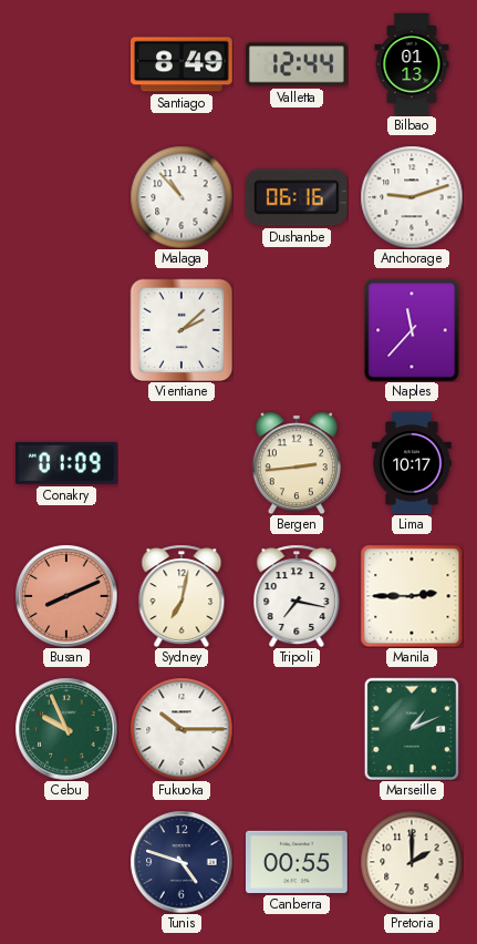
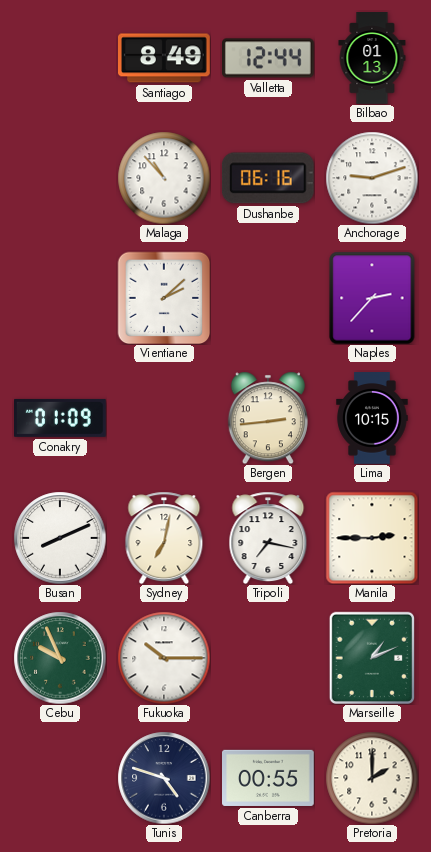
Naples: 11:37 -> 2:37 (372, 298)
Lima: 10:17 -> 10:15 (372, 418)
Busan dial: salmon -> white (60, 538)
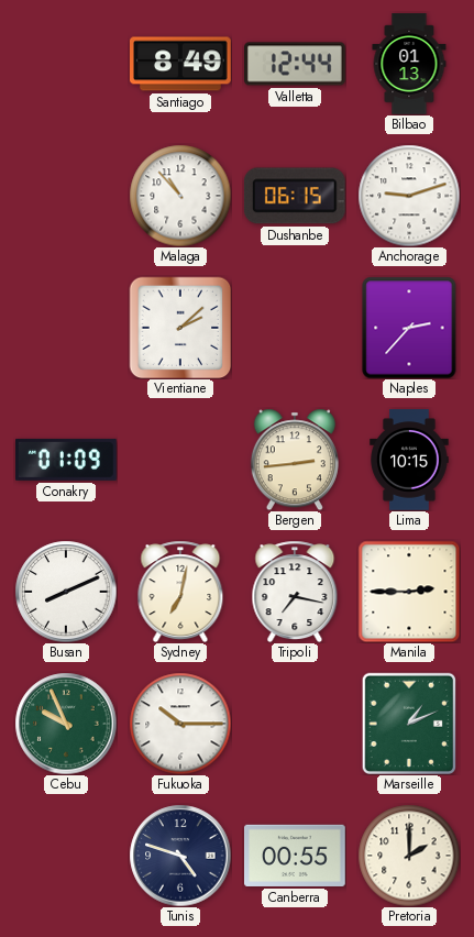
Dushanbe: 06:16 -> 06:15 (295, 196)
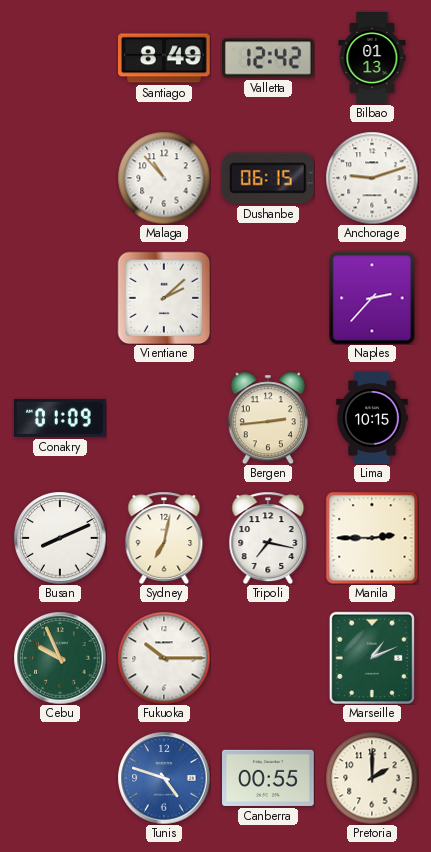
Valletta: 12:44 -> 12:42 (269, 58)
Tunis dial: navy -> blue (164, 778)
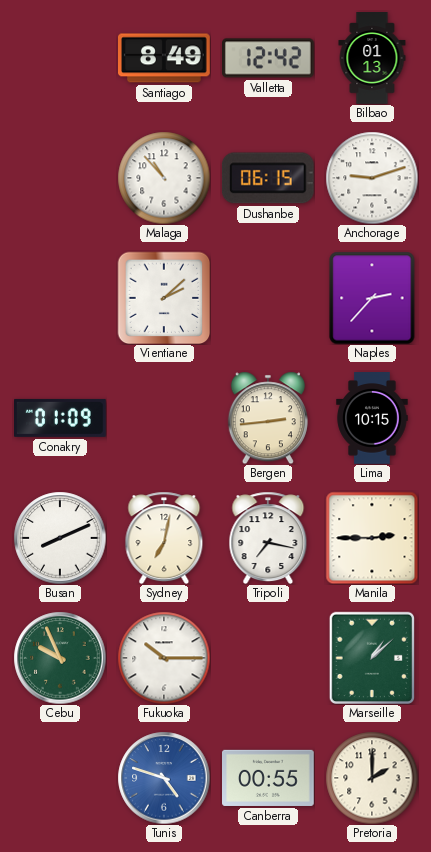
Marseille: 1:11 -> 1:08 (371, 657)
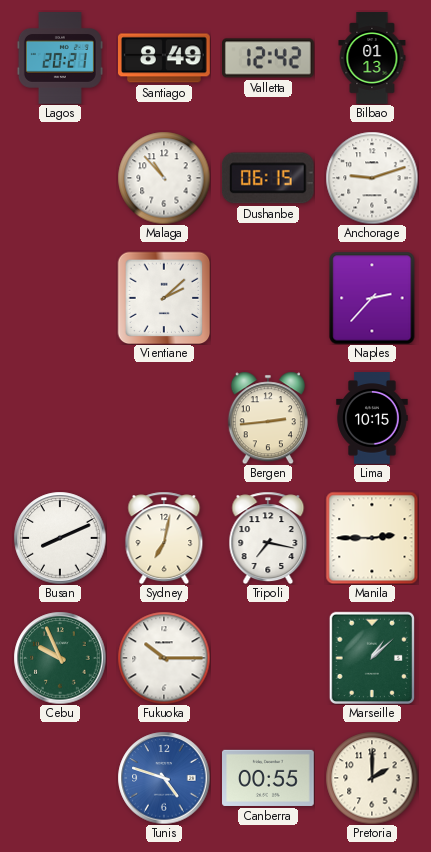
Lagos: none -> 20:21 (60, 59)
Conakry: 01:09 -> none (61, 418)
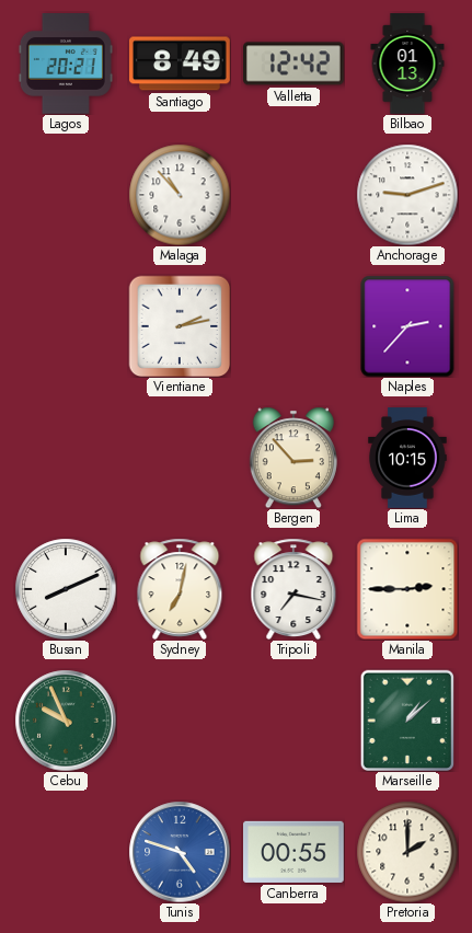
Dushanbe: 06:15 -> none (268, 178)
Vientiane: 2:08 -> 2:13 (180, 326)
Bergen: 2:44 -> 2:53 (293, 458)
Fukuoka: 10:15 -> none (164, 658)
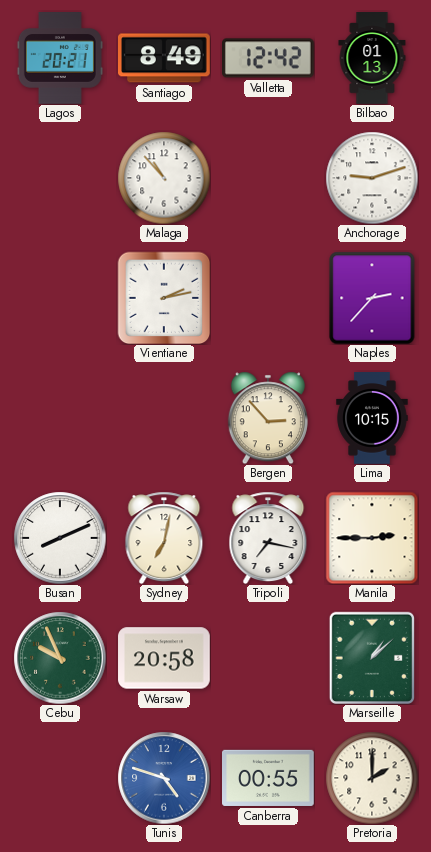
Warsaw: none -> 20:58 (164, 658)
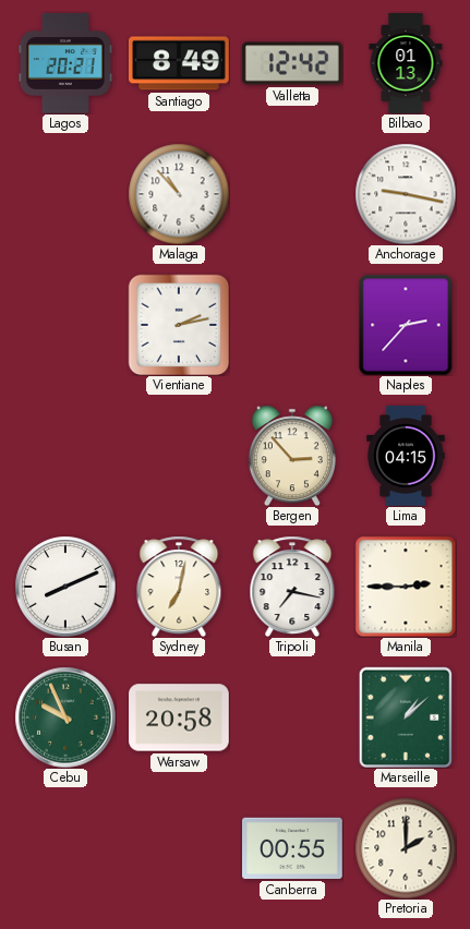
Anchorage: 9:12 -> 9:17 (406, 194)
Lima: 10:15 -> 04:15 (406, 456)
Tunis: 4:48 -> none (164, 778)
